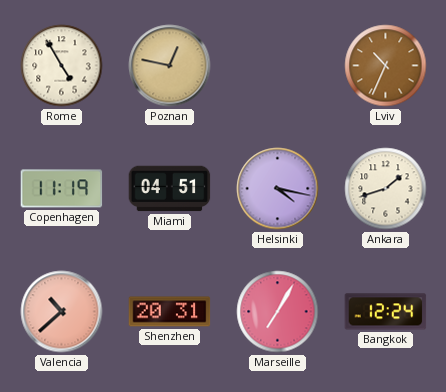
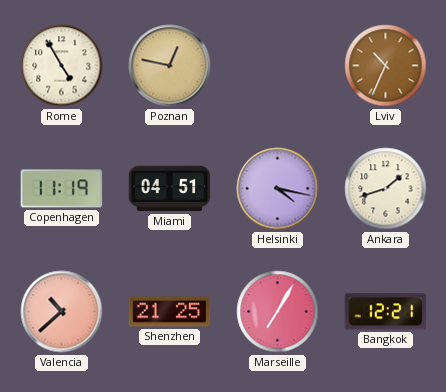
Shenzhen: 20:31 -> 21:25 (170, 312)
Bangkok: 12:24 -> 12:21 (386, 312)
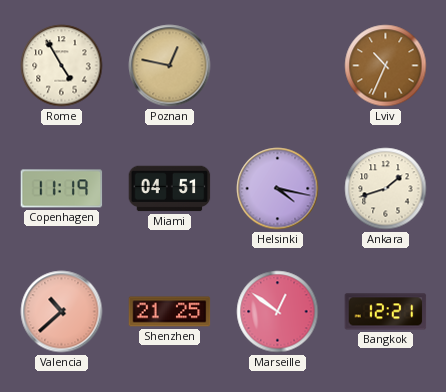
Marseille: 7:05 -> 12:51 (278, 312)
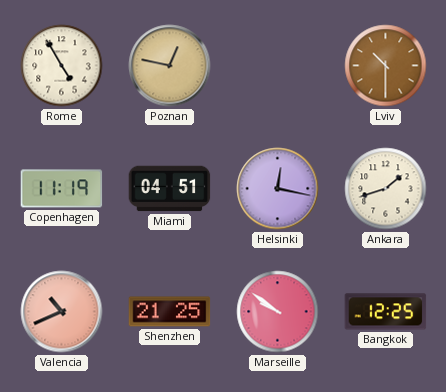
Lviv: 10:34 -> 10:30 (386, 66)
Helsinki: 4:17 -> 12:17 (278, 189)
Valencia: 10:38 -> 10:41 (62, 312)
Marseille: 12:51 -> 9:51 (278, 312)
Bangkok: 12:21 -> 12:25 (386, 312)
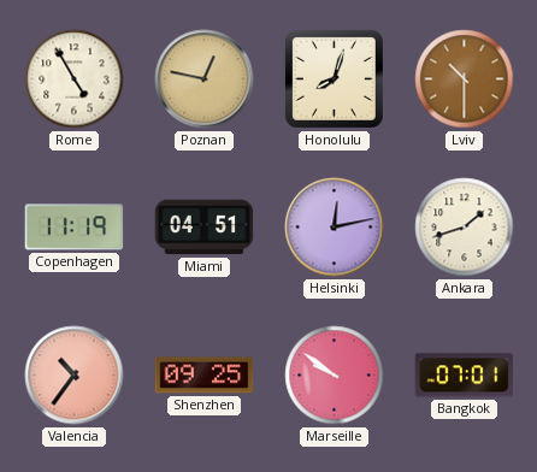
Honolulu: none -> 8:03 (334, 78)
Helsinki: 12:17 -> 12:13 (335, 228)
Valencia: 10:41 -> 10:36 (75, 376)
Shenzhen: 21:25 -> 09:25 (205, 376)
Bangkok: 12:25 -> 07:01 (465, 376)
